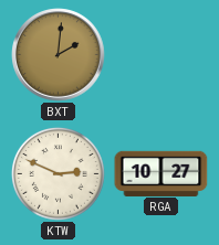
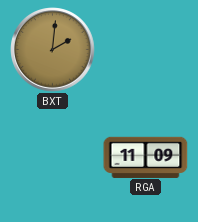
KTW: 2:49 -> none (58, 173)
RGA: 10:27 -> 11:09 (146, 157)
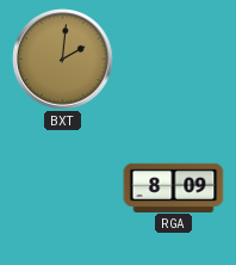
RGA: 11:09 -> 8:09 (174, 187)
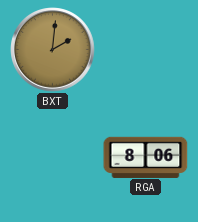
RGA: 8:09 -> 8:06 (146, 157)
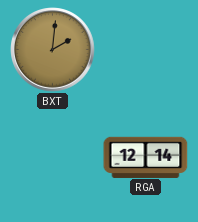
RGA: 8:06 -> 12:14 (146, 157)
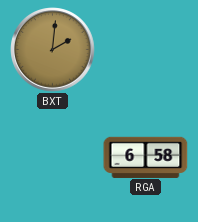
RGA: 12:14 -> 6:58 (146, 157)
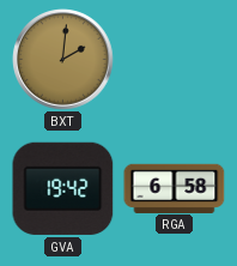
GVA: none -> 19:42 (63, 188)
